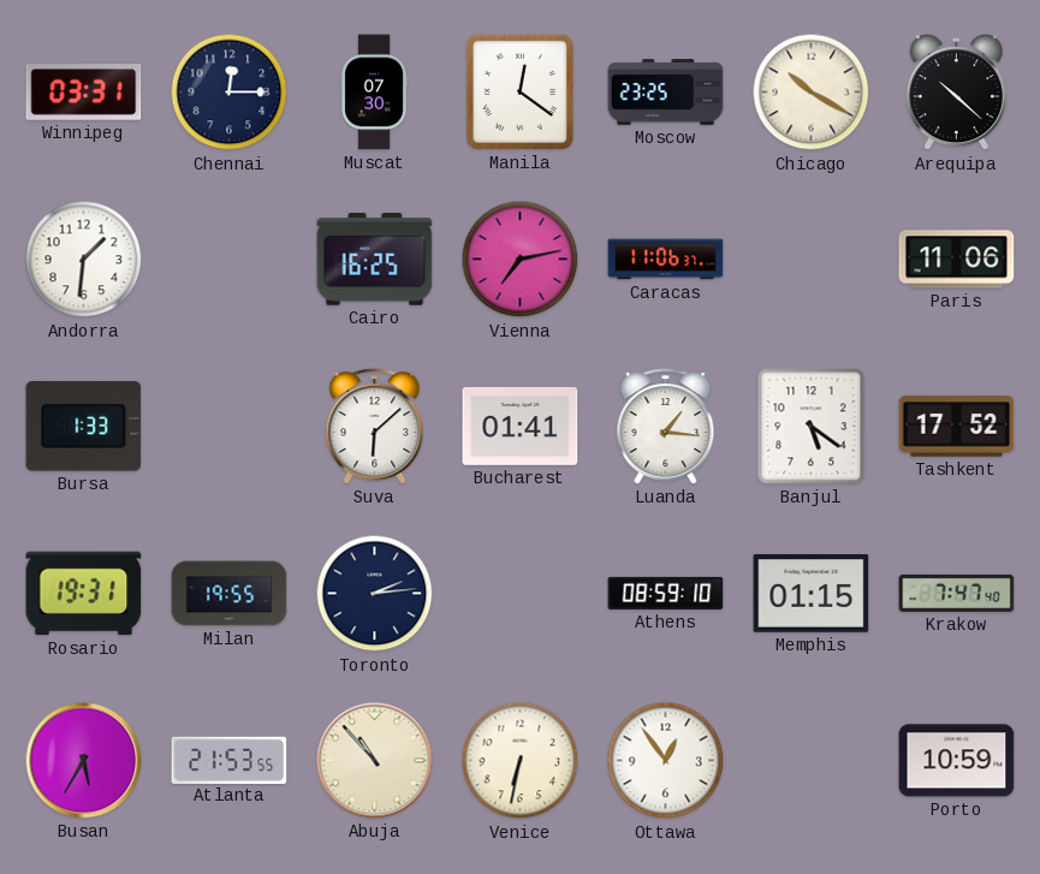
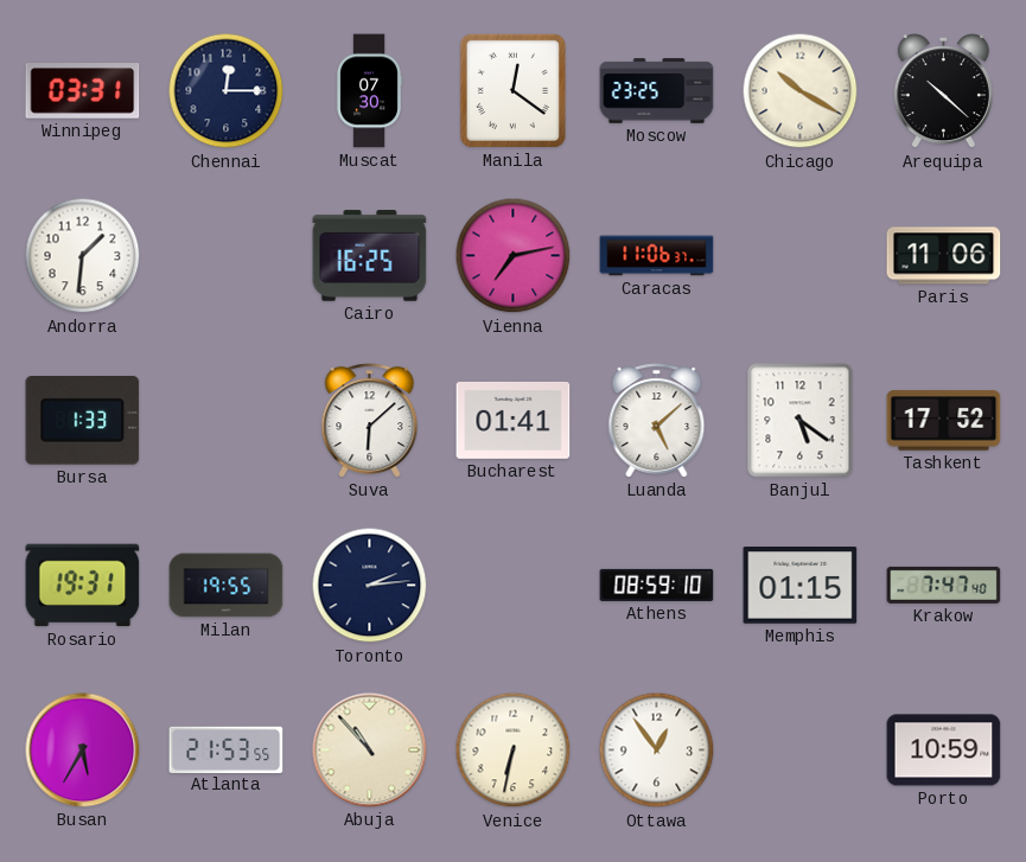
Luanda: 1:16 -> 5:08 (657, 421)
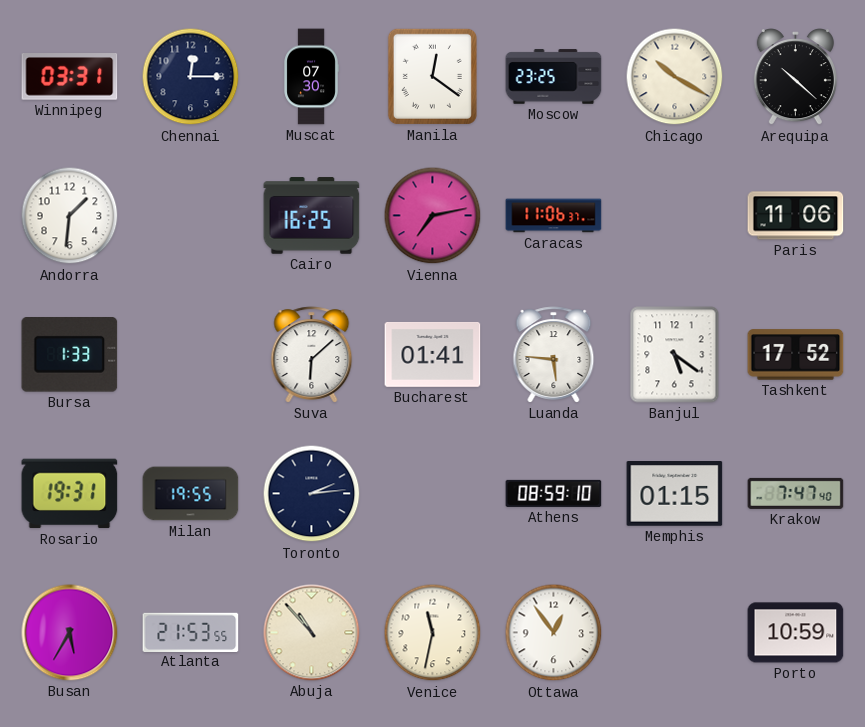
Luanda: 5:08 -> 5:46 (554, 355)
Venice: 6:32 -> 11:32 (433, 633)
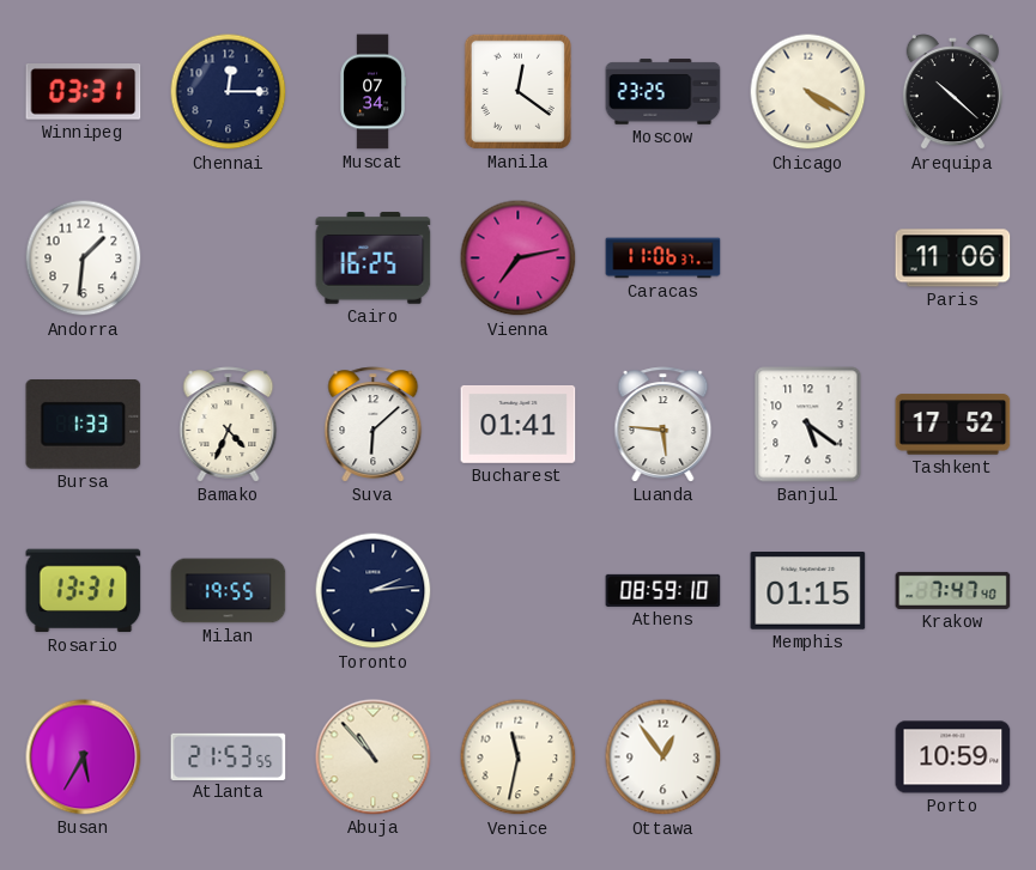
Muscat: 07:30 -> 07:34 (372, 92)
Chicago: 10:20 -> 4:20 (808, 92)
Bamako: none -> 4:34 (229, 425)
Rosario: 19:31 -> 13:31 (84, 591)
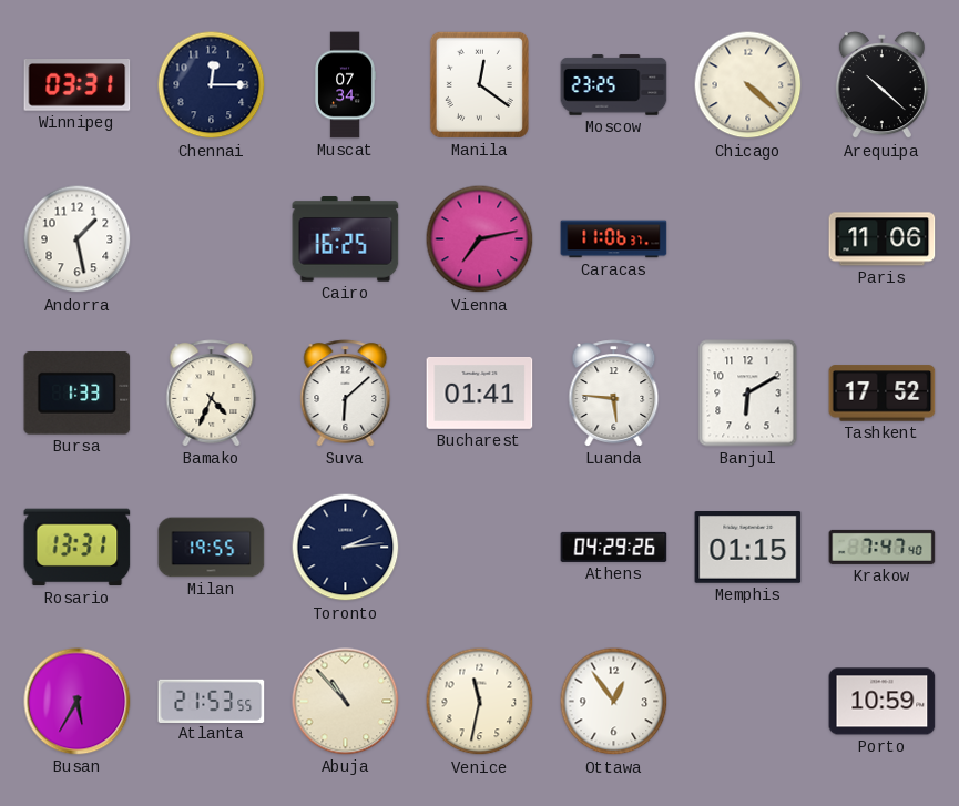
Chicago: 4:20 -> 4:22 (748, 85)
Andorra: 1:31 -> 1:28 (78, 239)
Banjul: 5:21 -> 6:10 (748, 394)
Athens: 08:59 -> 04:29 (614, 547)
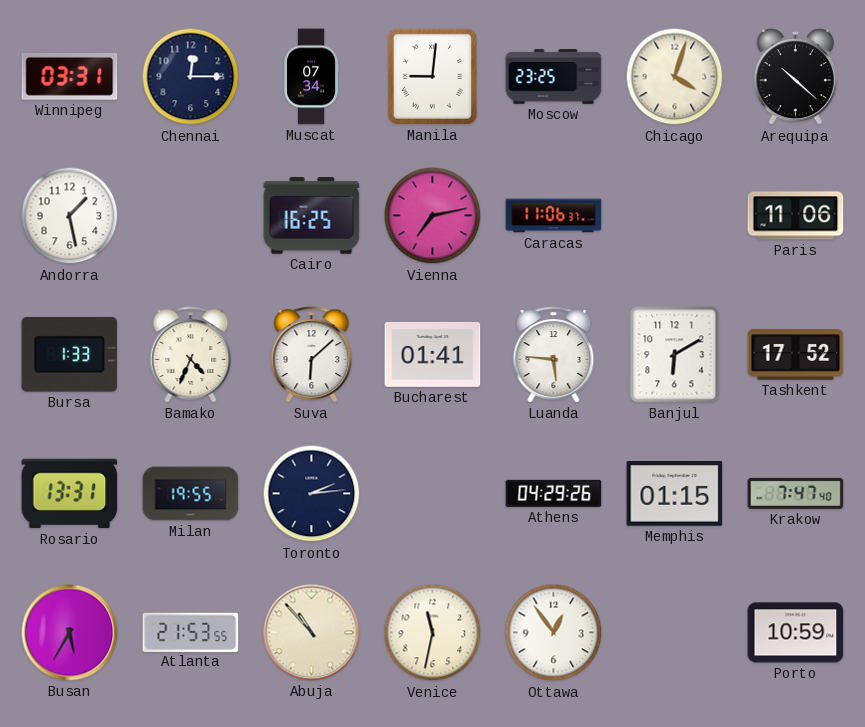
Manila: 12:21 -> 9:01 (432, 76)
Chicago: 4:22 -> 4:03 (675, 77)
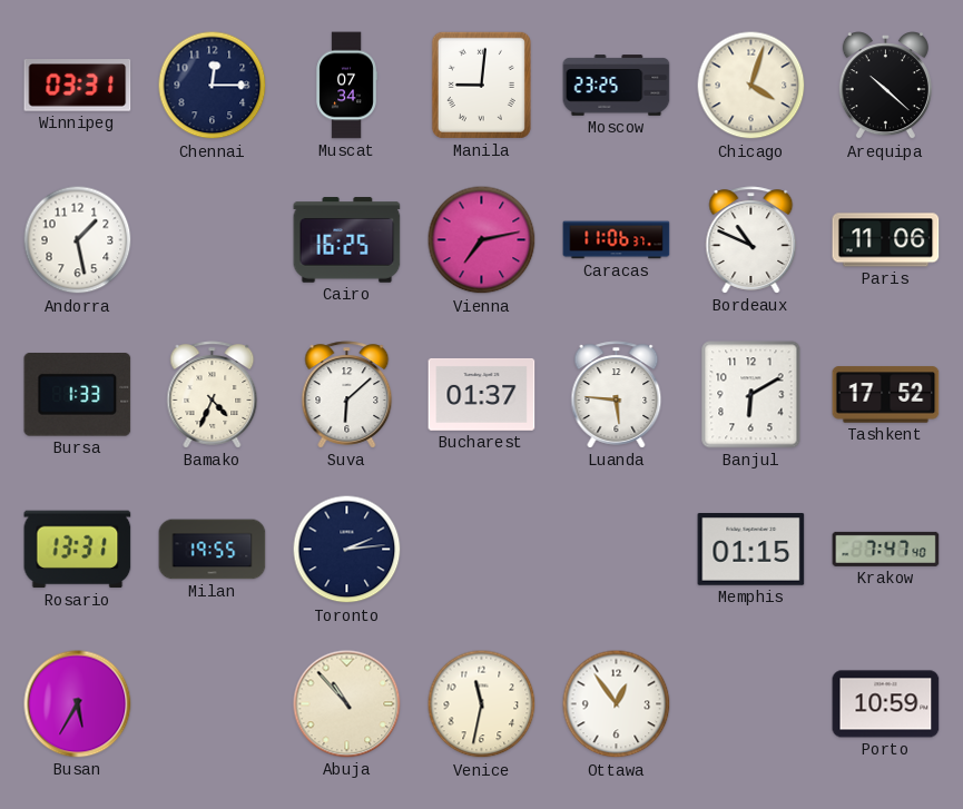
Bordeaux: none -> 10:49 (751, 240)
Bucharest: 01:41 -> 01:37 (482, 394)
Athens: 04:29 -> none (554, 493)
Atlanta: 21:53 -> none (191, 632)
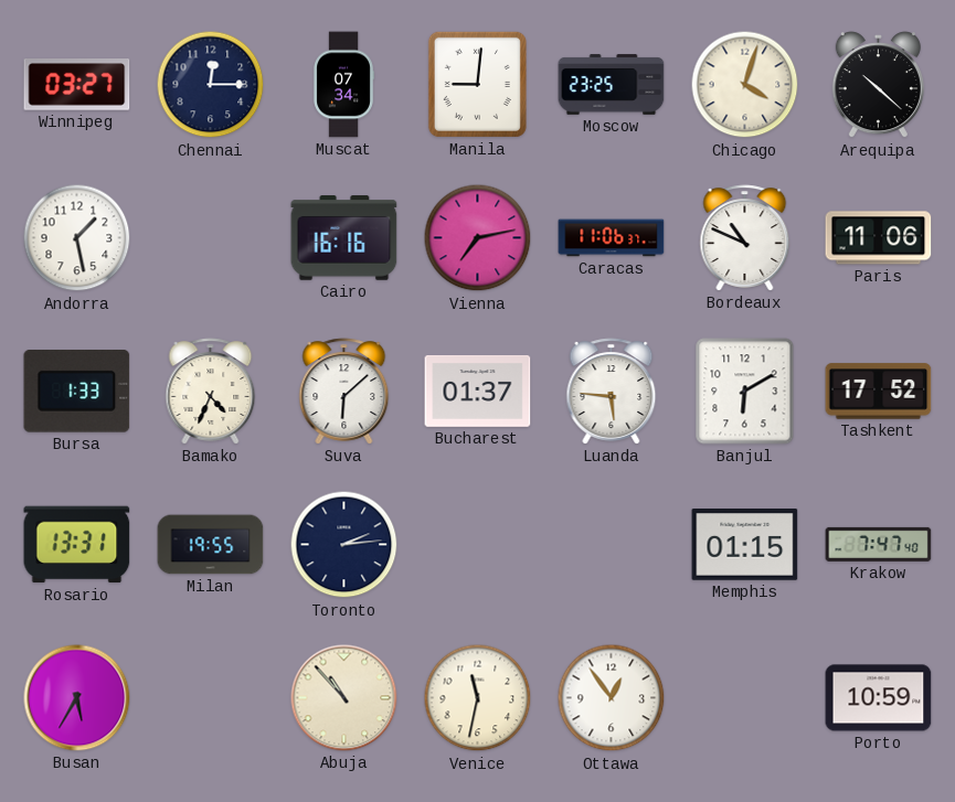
Winnipeg: 03:31 -> 03:27 (77, 85)
Cairo: 16:25 -> 16:16 (344, 238)
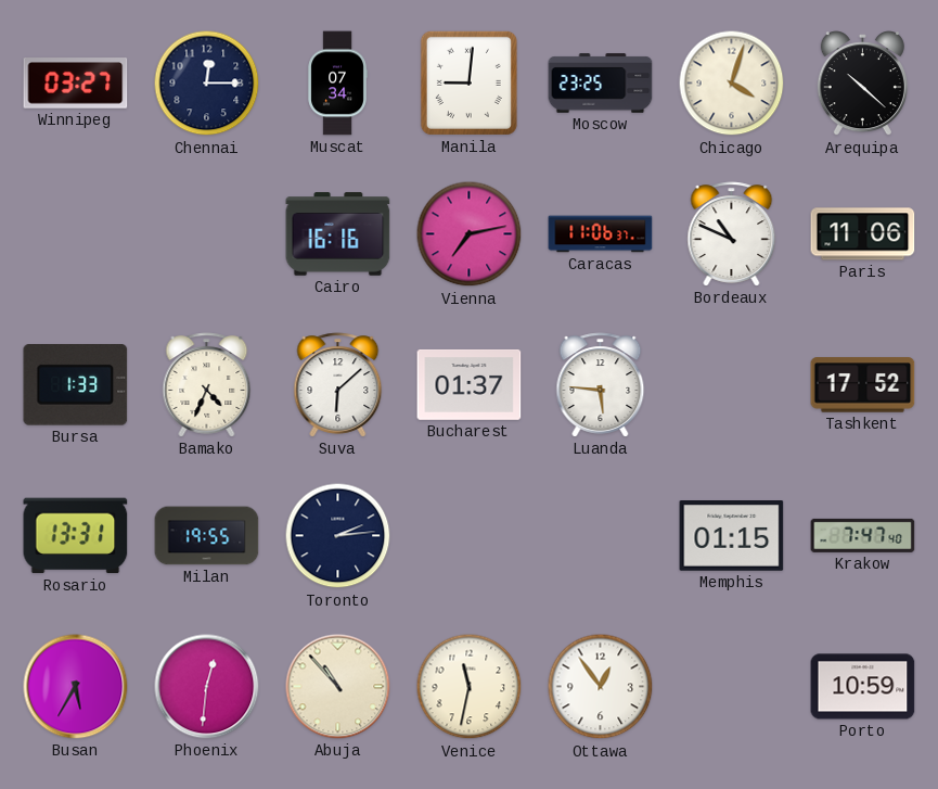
Andorra: 1:28 -> none (77, 238)
Banjul: 6:10 -> none (745, 392)
Phoenix: none -> 12:31 (207, 687)
